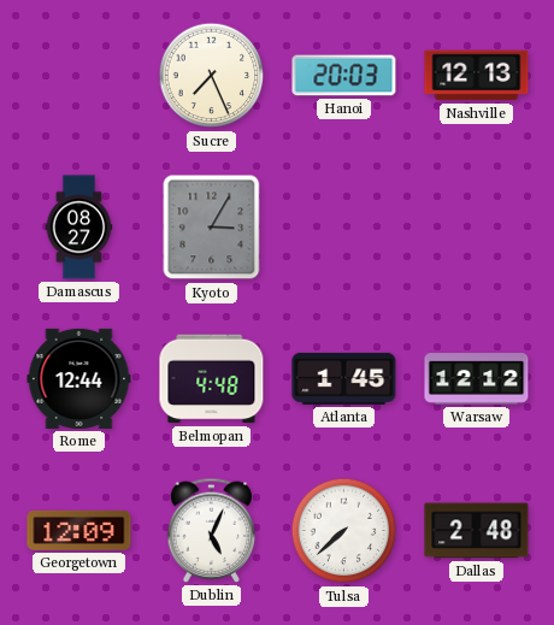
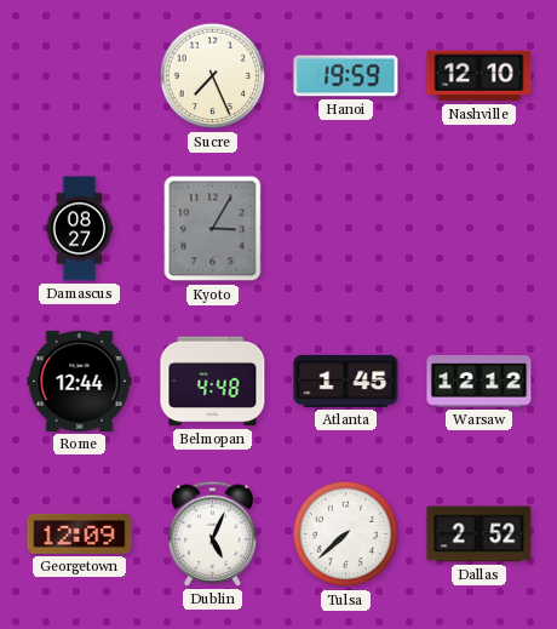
Hanoi: 20:03 -> 19:59 (346, 76)
Nashville: 12:13 -> 12:10 (480, 76)
Dallas: 2:48 -> 2:52 (480, 534)
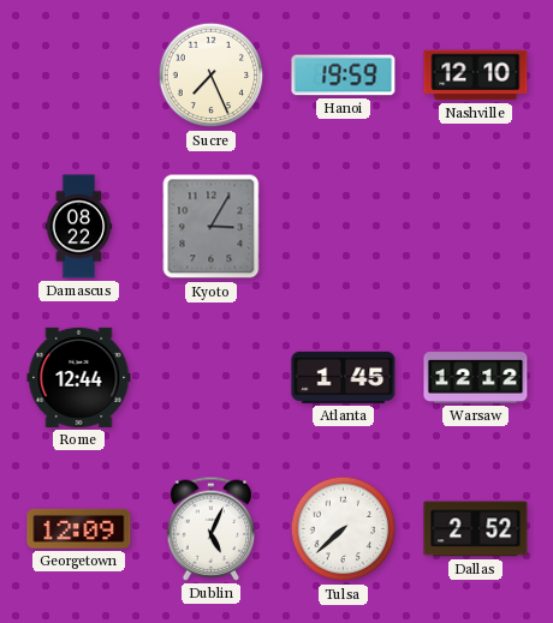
Damascus: 08:27 -> 08:22 (79, 227)
Belmopan: 4:48 -> none (213, 382)
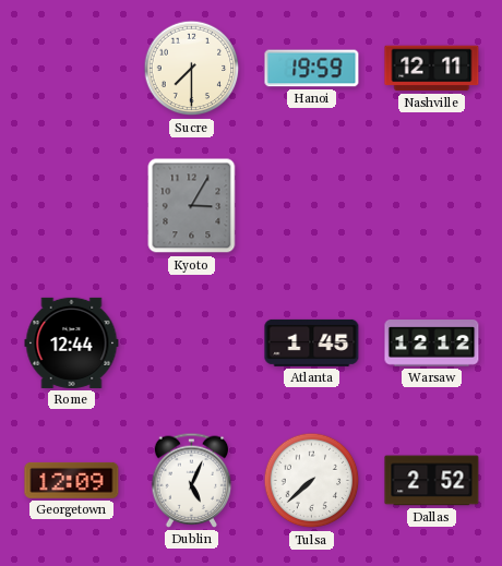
Sucre: 7:26 -> 7:30 (192, 69)
Nashville: 12:10 -> 12:11 (432, 69)
Damascus: 08:22 -> none (79, 227)
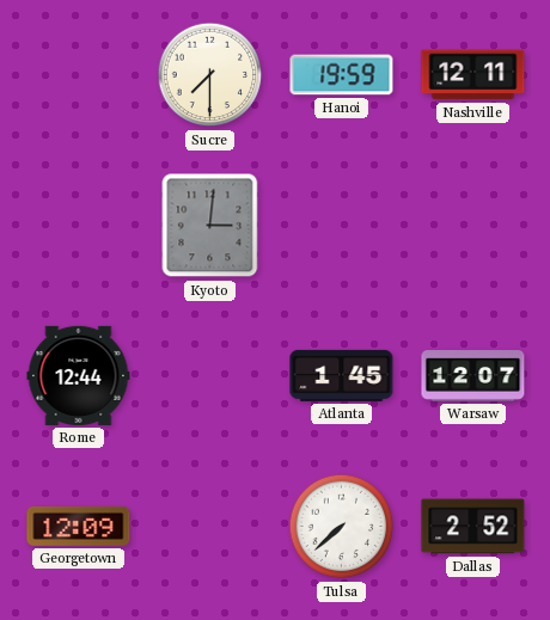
Kyoto: 3:05 -> 3:01 (210, 226)
Warsaw: 12:12 -> 12:07 (473, 376)
Dublin: 5:04 -> none (192, 480)
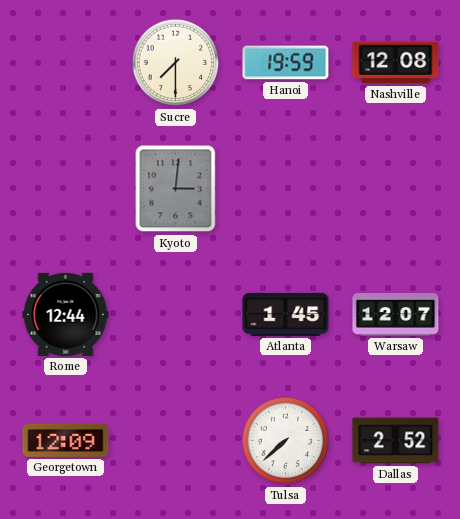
Nashville: 12:11 -> 12:08 (396, 63)
